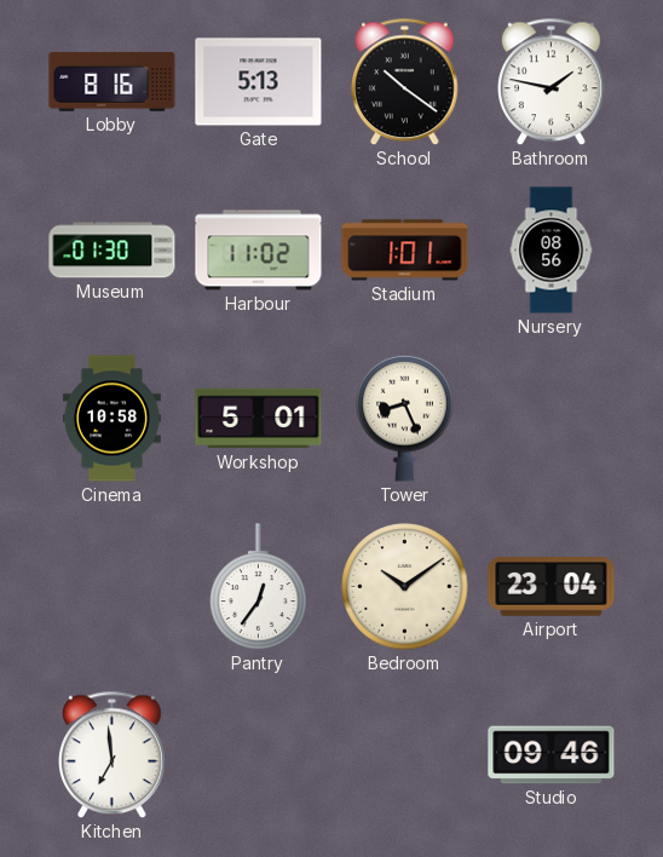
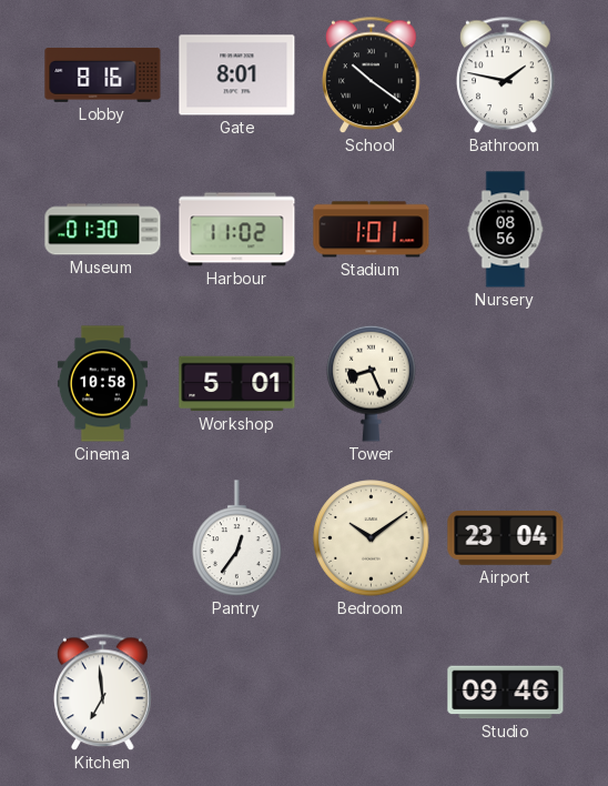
Gate: 5:13 -> 8:01 (237, 75)
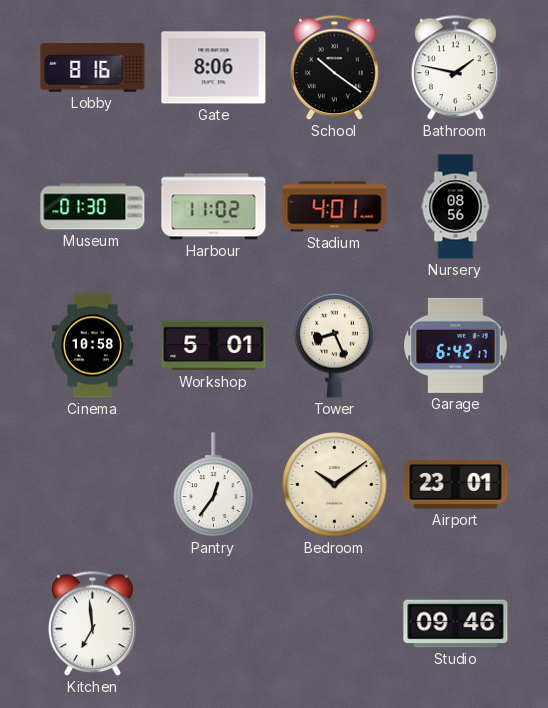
Gate: 8:01 -> 8:06 (214, 68)
Stadium: 1:01 -> 4:01 (335, 207)
Garage: none -> 6:42 (456, 345)
Airport: 23:04 -> 23:01 (456, 485)
